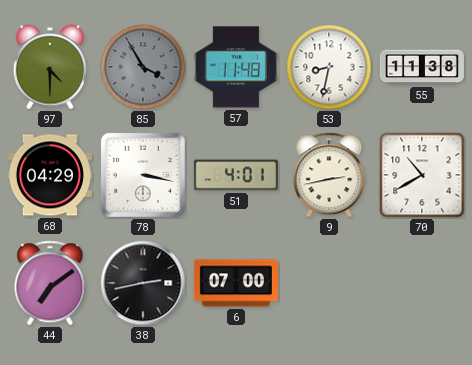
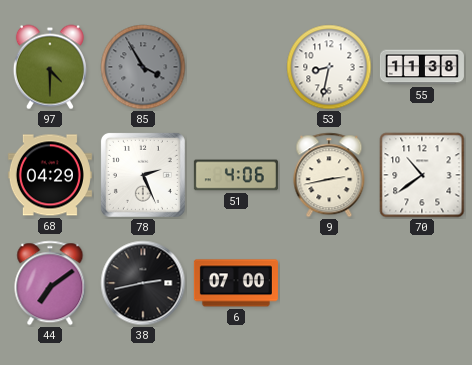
57: 11:48 -> none (236, 67)
78: 3:17 -> 2:26 (143, 175)
51: 4:01 -> 4:06 (236, 175)
70: 10:40 -> 10:39 (422, 175)
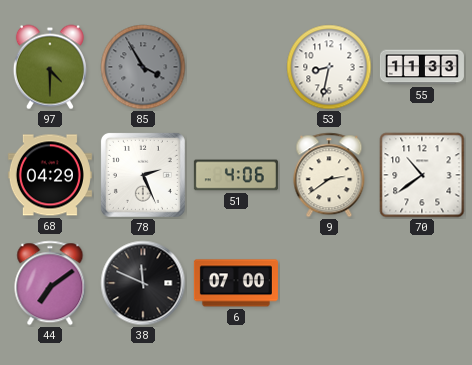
55: 11:38 -> 11:33 (422, 67)
9: 2:43 -> 2:39 (329, 175)
38: 2:43 -> 11:49 (143, 283)
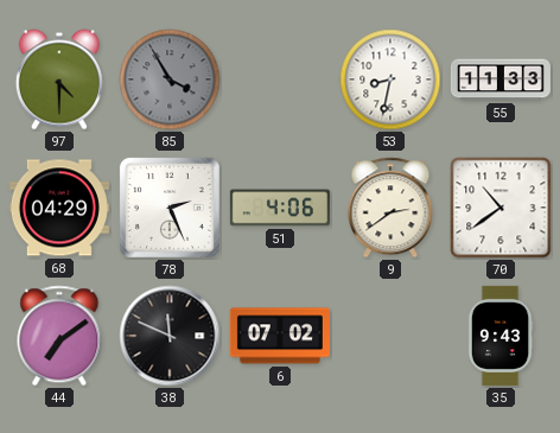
6: 07:00 -> 07:02 (280, 336)
35: none -> 9:43 (501, 336)
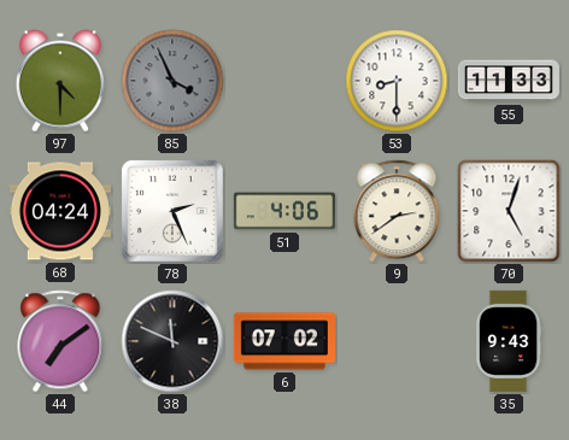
85: 3:55 -> 3:56 (172, 81)
53: 8:32 -> 8:30 (397, 81)
68: 04:29 -> 04:24 (60, 211)
70: 10:39 -> 5:03 (509, 211)
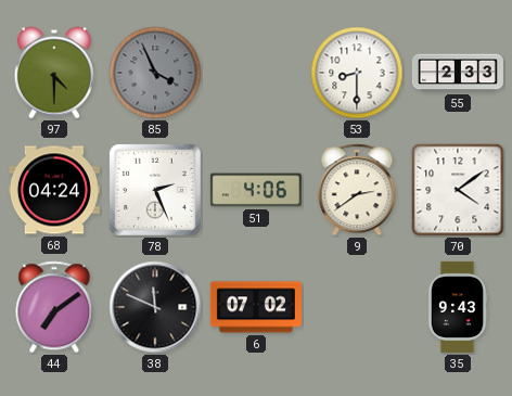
55: 11:33 -> 2:33 (458, 73)
70: 5:03 -> 4:09 (458, 190)
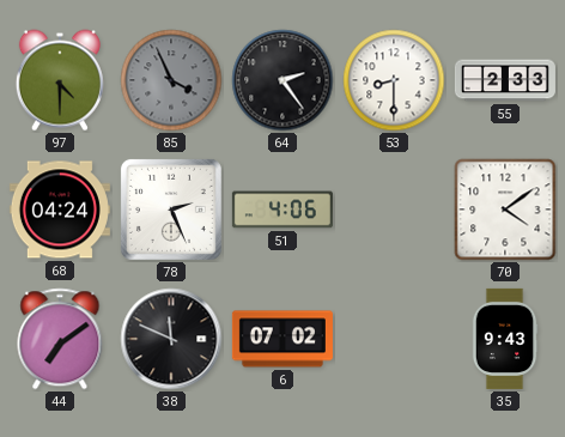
64: none -> 2:24 (282, 80)
9: 2:39 -> none (357, 190)
